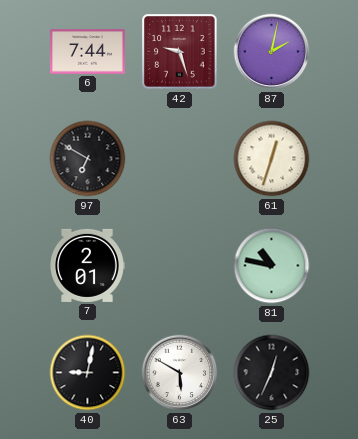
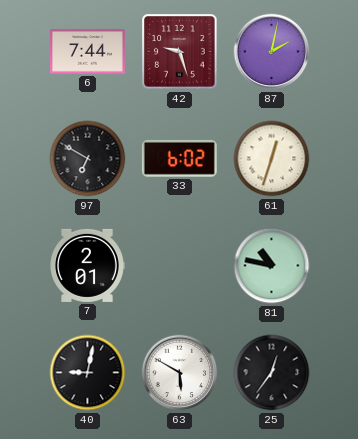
33: none -> 6:02 (179, 158)
25: 12:34 -> 12:36 (272, 373)
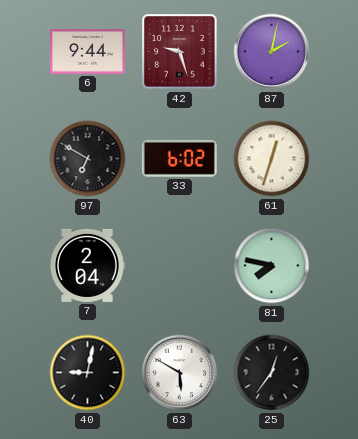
6: 7:44 -> 9:44 (87, 52)
7: 2:01 -> 2:04 (87, 265)
81: 10:47 -> 7:47 (272, 266)
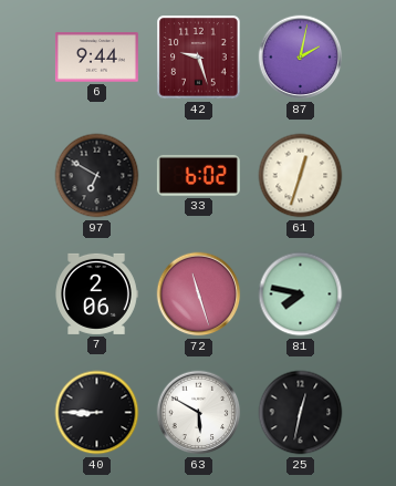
7: 2:04 -> 2:06 (96, 293)
72: none -> 11:27 (199, 294)
40: 9:02 -> 8:45 (97, 413)
25: 12:36 -> 12:32 (301, 413)
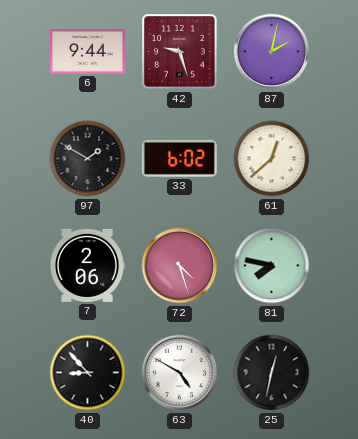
97: 6:50 -> 1:50 (88, 159)
61: 12:33 -> 12:38 (272, 159)
72: 11:27 -> 4:27 (180, 266)
40: 8:45 -> 8:53 (88, 373)
63: 5:50 -> 4:50 (180, 373)
